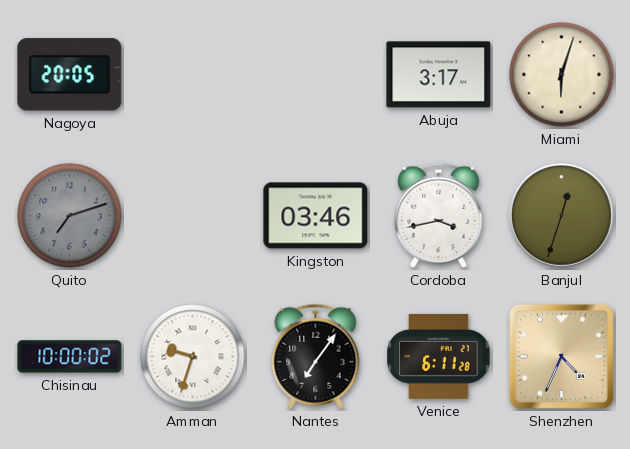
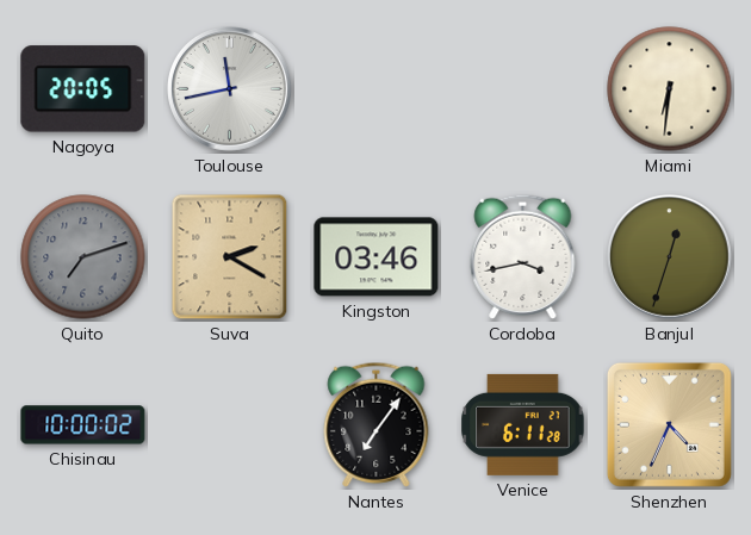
Toulouse: none -> 11:43 (230, 89)
Abuja: 3:17 -> none (439, 75)
Miami: 6:03 -> 6:31 (670, 89)
Suva: none -> 2:20 (230, 257)
Amman: 9:33 -> none (193, 357)
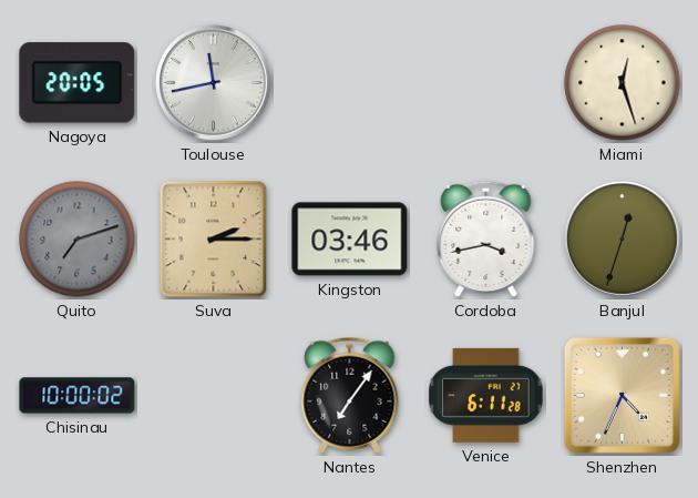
Miami: 6:31 -> 12:27 (623, 83)
Suva: 2:20 -> 2:15 (214, 240)
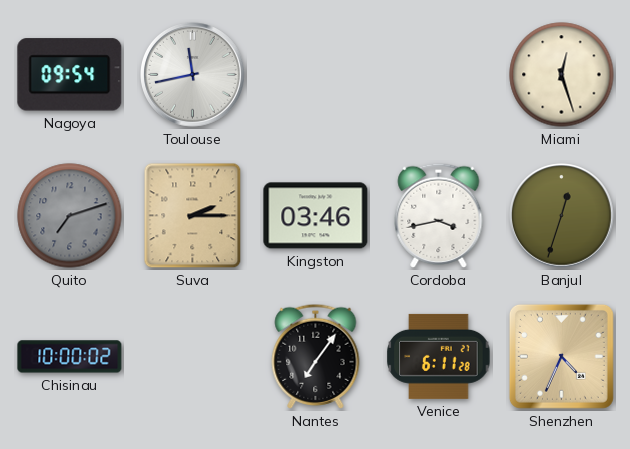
Nagoya: 20:05 -> 09:54 (70, 75)
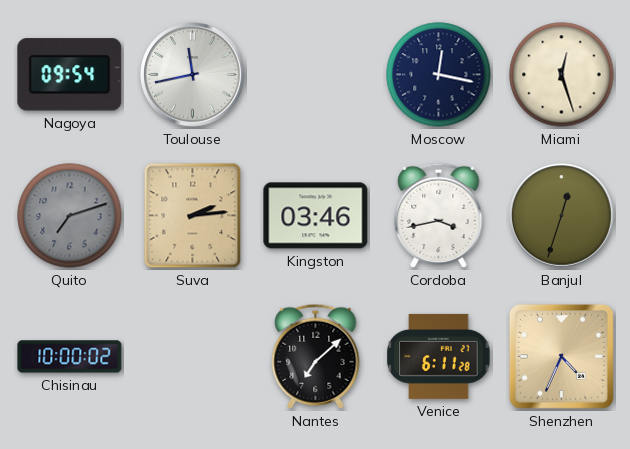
Moscow: none -> 12:17 (439, 75)
Suva: 2:15 -> 2:14 (193, 216)
Nantes: 7:06 -> 7:08 (316, 356)
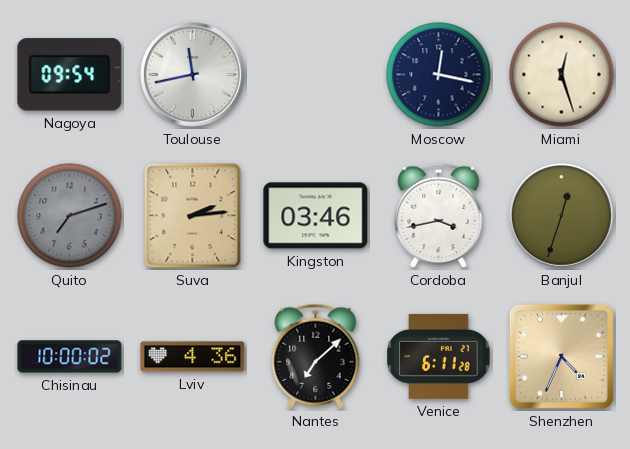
Lviv: none -> 4:36 (193, 357)
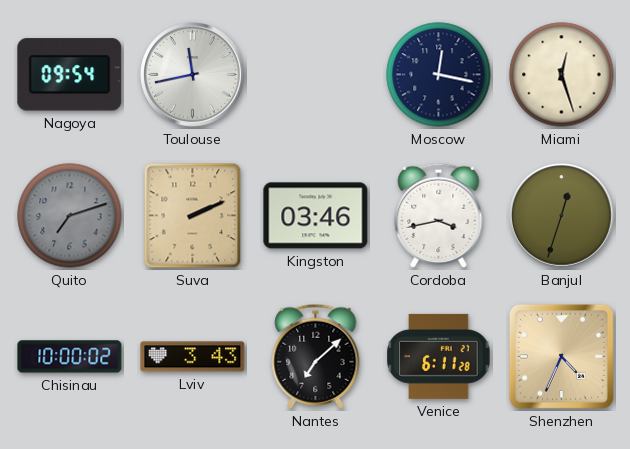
Suva: 2:14 -> 2:11 (193, 216)
Lviv: 4:36 -> 3:43 (193, 357)
